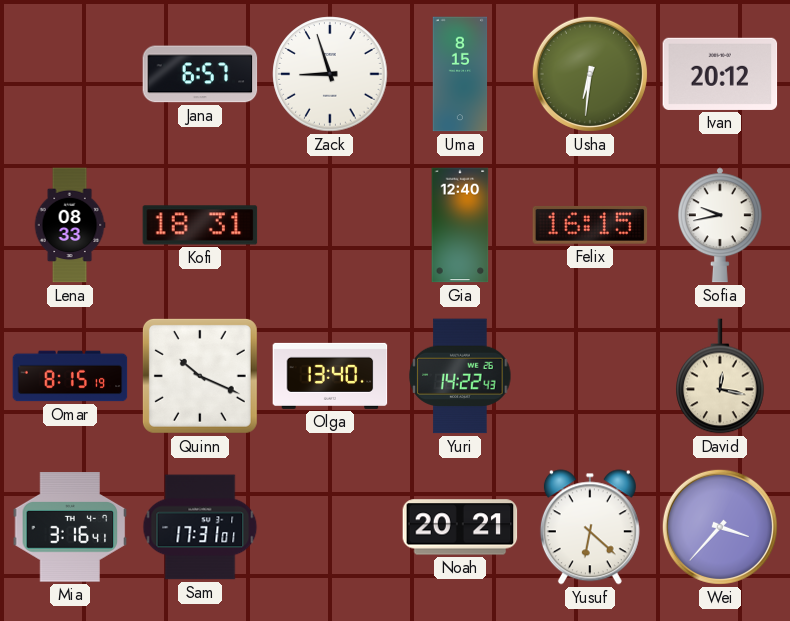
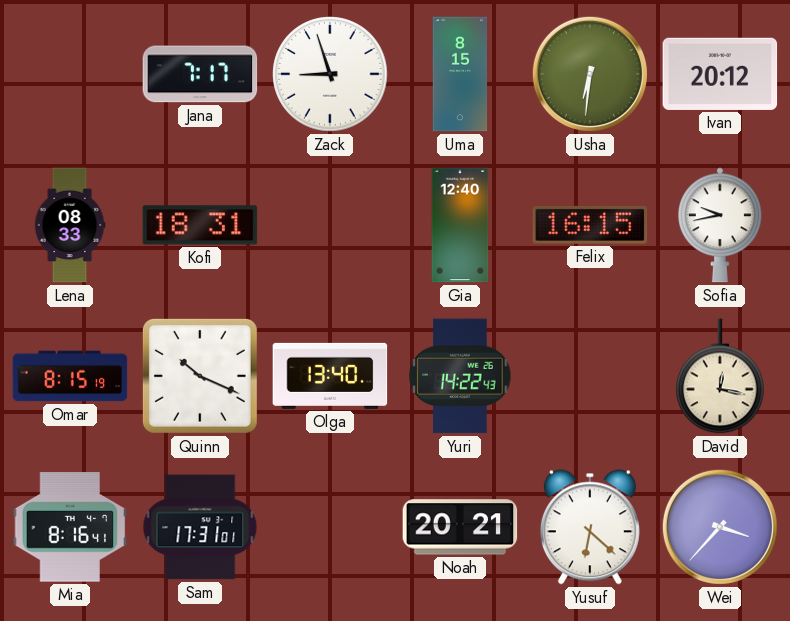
Jana: 6:57 -> 7:17 (200, 74)
Mia: 3:16 -> 8:16 (70, 527)
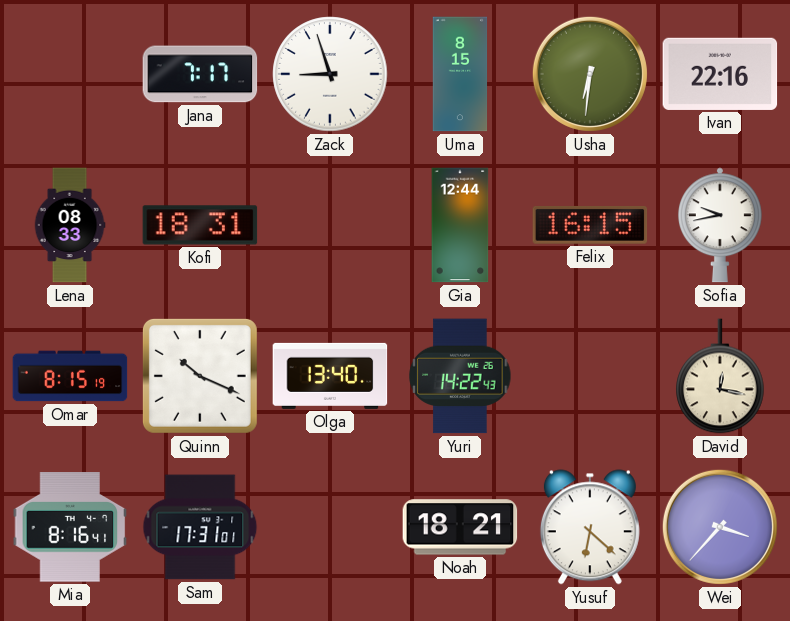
Ivan: 20:12 -> 22:16 (720, 74)
Gia: 12:40 -> 12:44 (460, 225)
Noah: 20:21 -> 18:21 (460, 527)
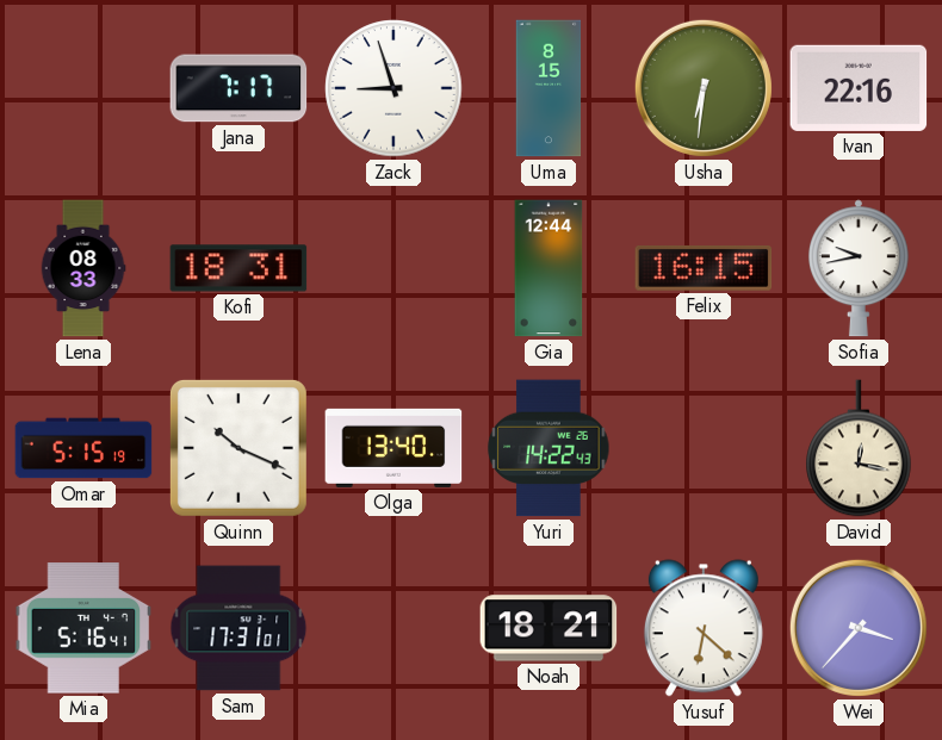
Omar: 8:15 -> 5:15 (83, 448)
Mia: 8:16 -> 5:16 (83, 628)
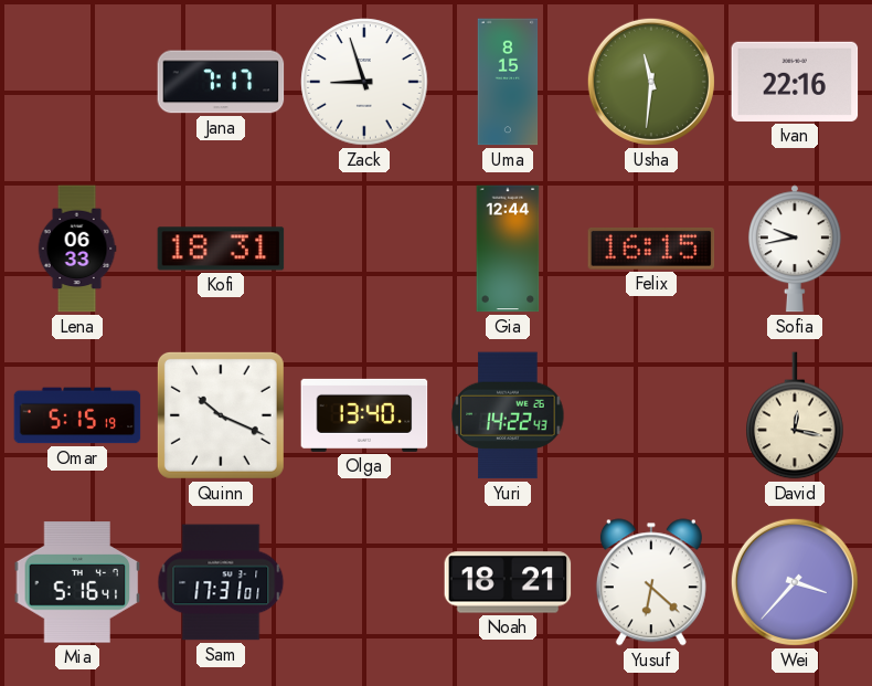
Usha: 6:31 -> 11:31 (651, 82)
Lena: 08:33 -> 06:33 (77, 249)
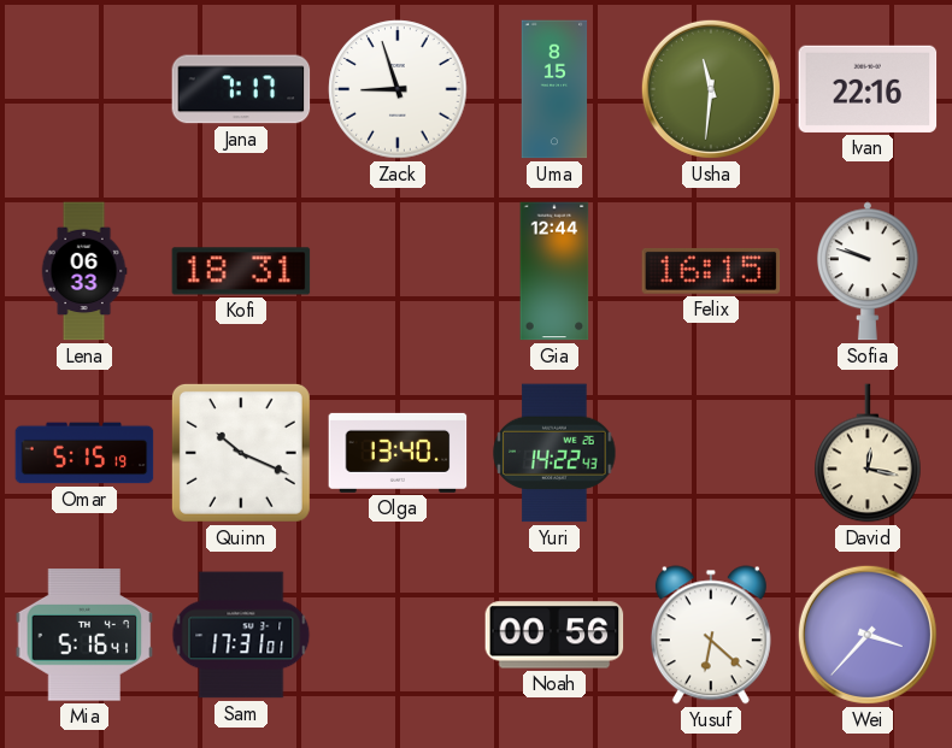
Sofia: 9:43 -> 9:48 (868, 271)
Noah: 18:21 -> 00:56 (554, 635)
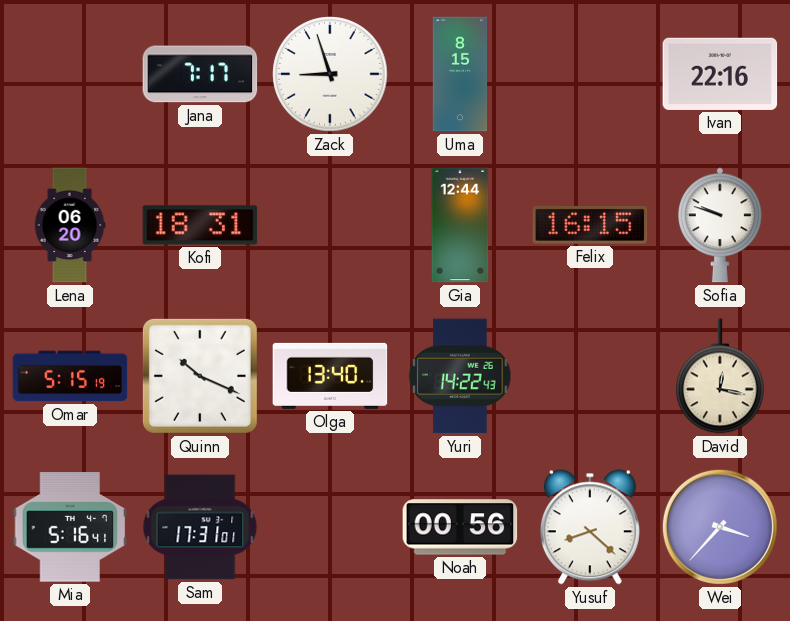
Usha: 11:31 -> none (711, 89)
Lena: 06:33 -> 06:20 (70, 225)
Yusuf: 6:22 -> 8:22 (590, 527)
